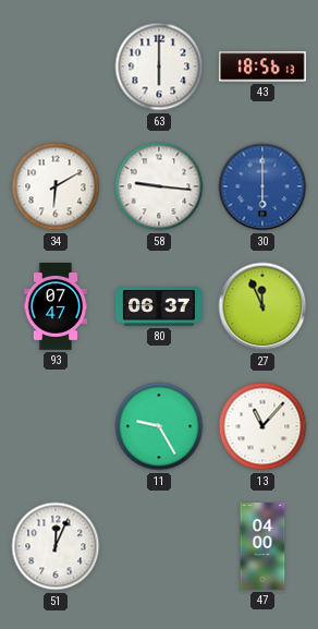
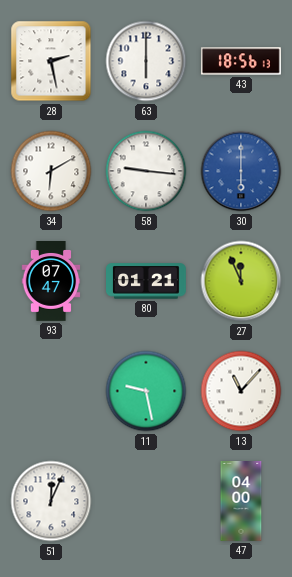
28: none -> 2:28 (51, 61)
80: 06:37 -> 01:21 (147, 281)
11: 9:25 -> 9:28 (146, 391)
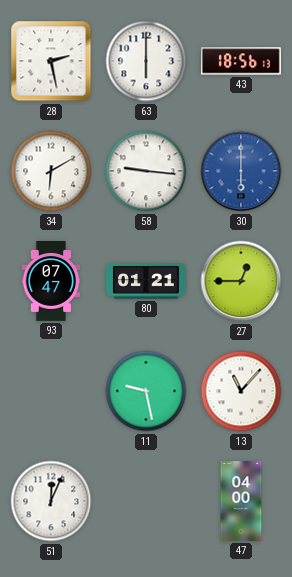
27: 11:56 -> 12:45 (241, 281)
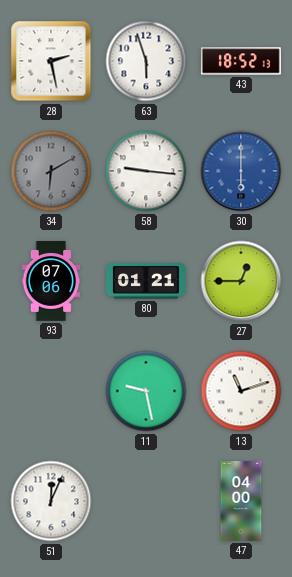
63: 6:00 -> 5:57 (146, 61)
43: 18:56 -> 18:52 (241, 61)
34 dial: white -> grey (51, 171)
93: 07:47 -> 07:06 (51, 282)
13: 11:07 -> 11:12 (241, 391)
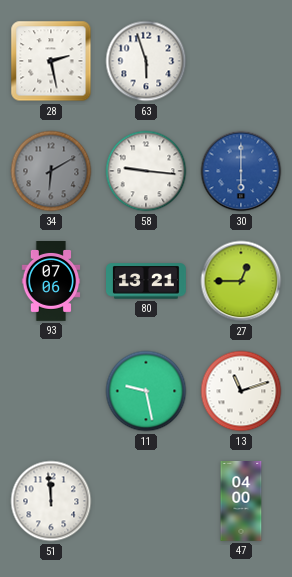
43: 18:52 -> none (241, 61)
80: 01:21 -> 13:21 (147, 281)
51: 12:04 -> 11:59 (51, 501)
